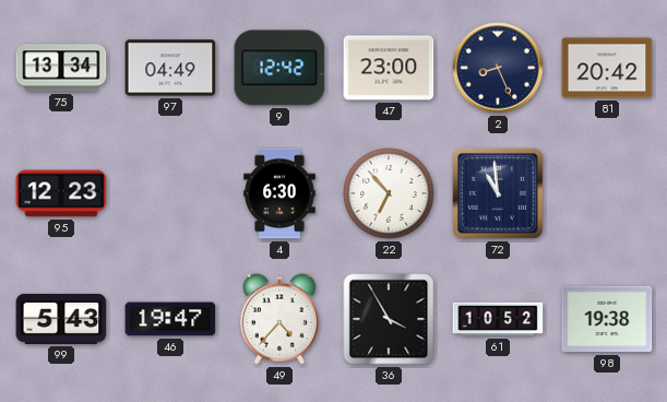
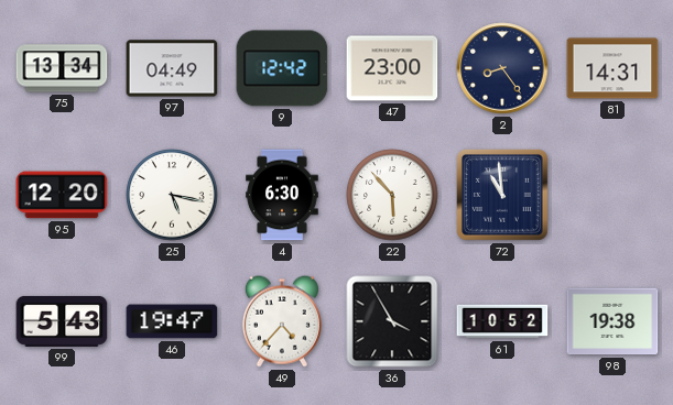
2: 8:26 -> 8:24 (502, 68)
81: 20:42 -> 14:31 (612, 68)
95: 12:23 -> 12:20 (62, 195)
25: none -> 5:17 (172, 195)
22: 6:53 -> 5:53 (392, 195)
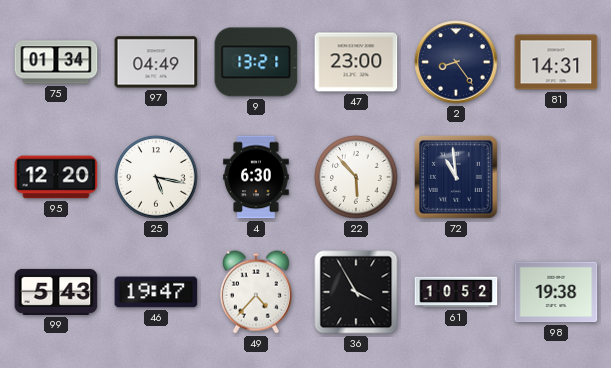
75: 13:34 -> 01:34 (56, 62)
9: 12:42 -> 13:21 (256, 62)
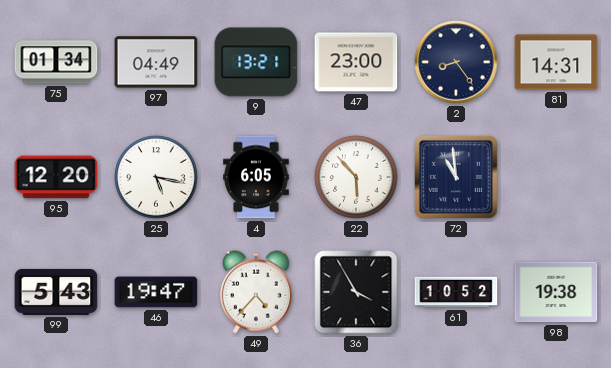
4: 6:30 -> 6:05 (256, 177)
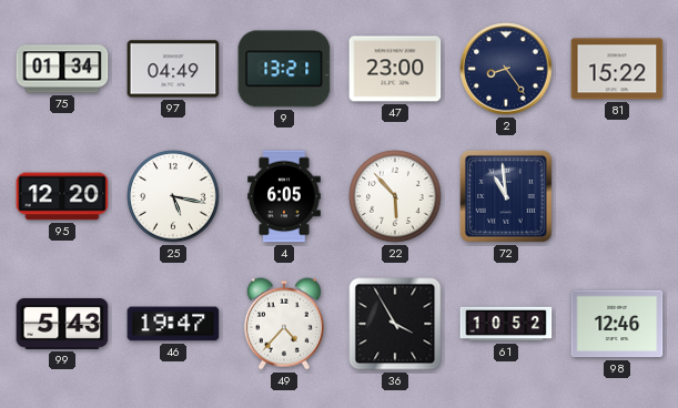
81: 14:31 -> 15:22 (617, 69)
98: 19:38 -> 12:46 (617, 324)
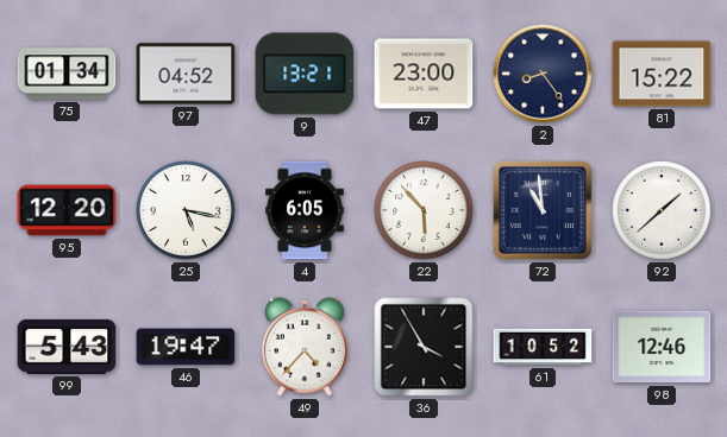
97: 04:49 -> 04:52 (186, 74)
92: none -> 1:38 (662, 210)
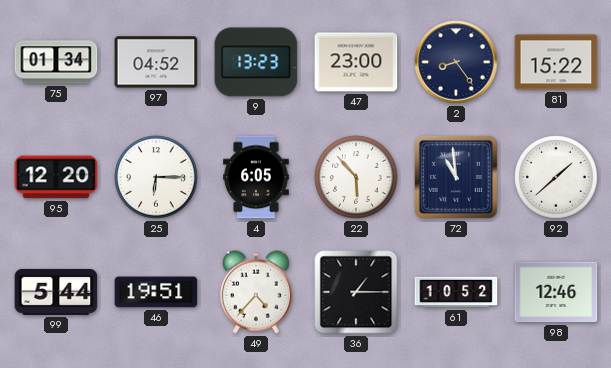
9: 13:21 -> 13:23 (256, 62)
25: 5:17 -> 6:15 (156, 177)
99: 5:43 -> 5:44 (56, 292)
46: 19:47 -> 19:51 (156, 292)
36: 3:55 -> 1:15 (356, 292)
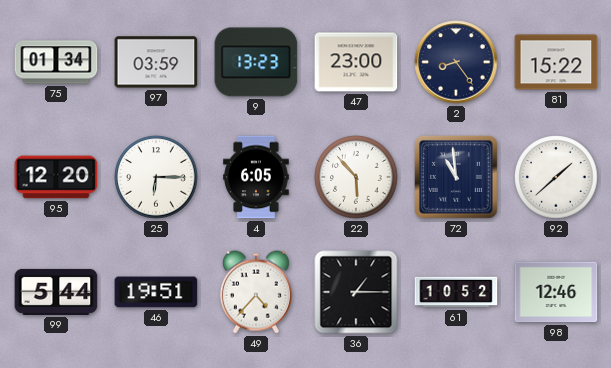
97: 04:52 -> 03:59 (156, 62)
